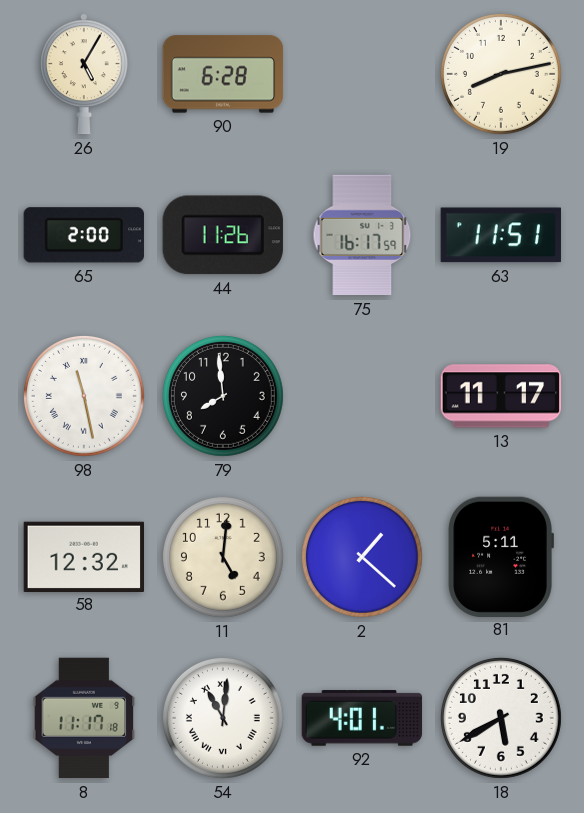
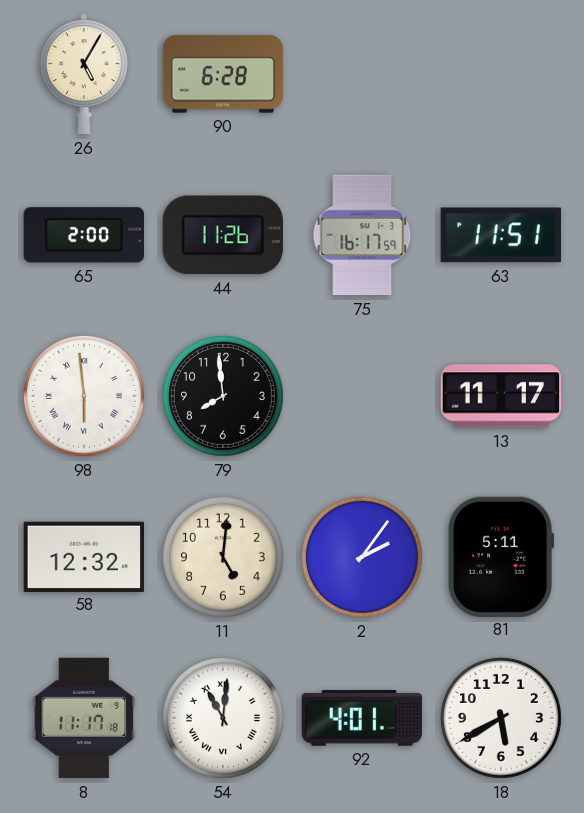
19: 8:13 -> none (501, 74)
98: 11:28 -> 5:59 (84, 396)
2: 1:22 -> 2:06 (362, 557)
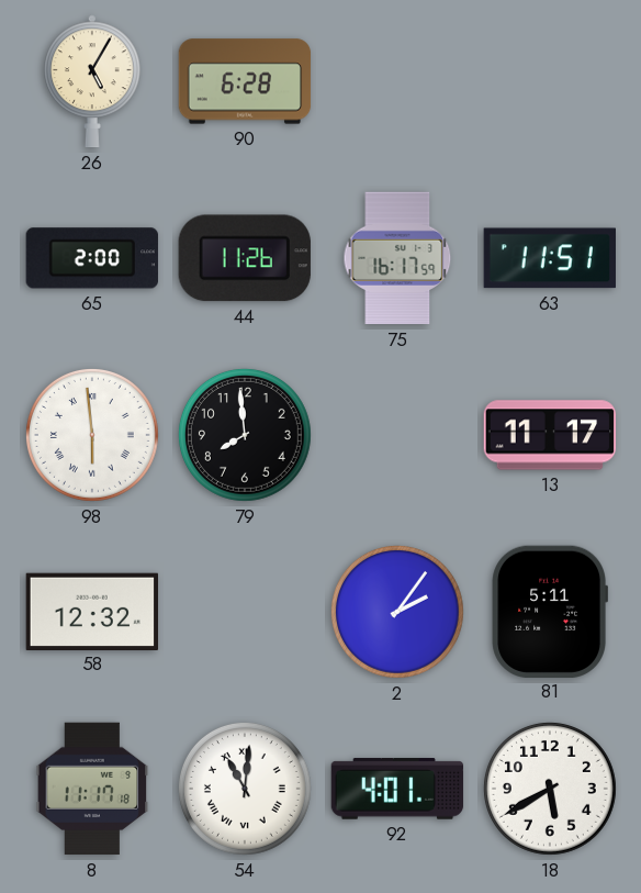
11: 5:01 -> none (223, 557)
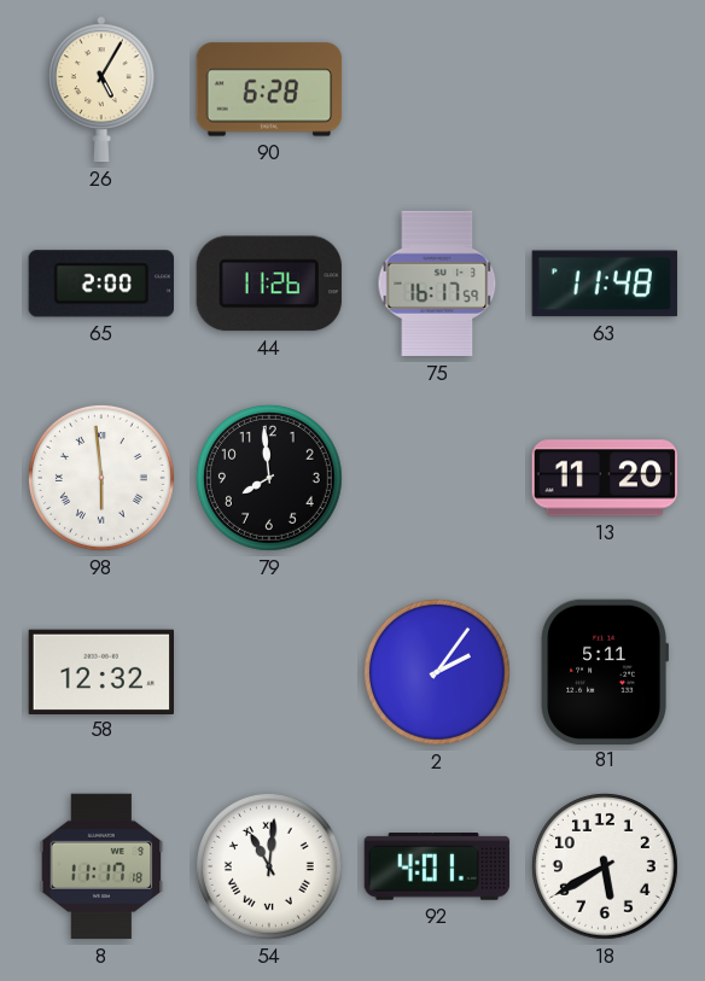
63: 11:51 -> 11:48 (605, 284)
13: 11:17 -> 11:20 (605, 478)
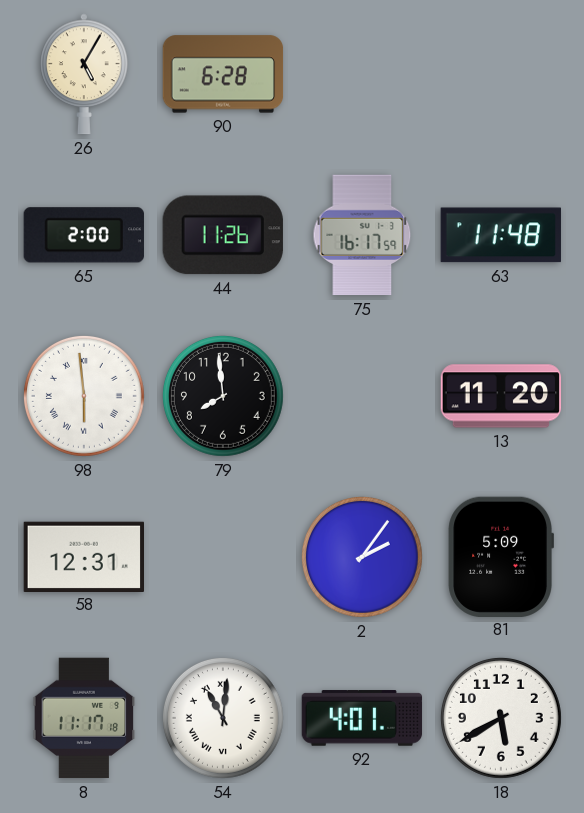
58: 12:32 -> 12:31 (83, 556)
81: 5:11 -> 5:09 (500, 556)
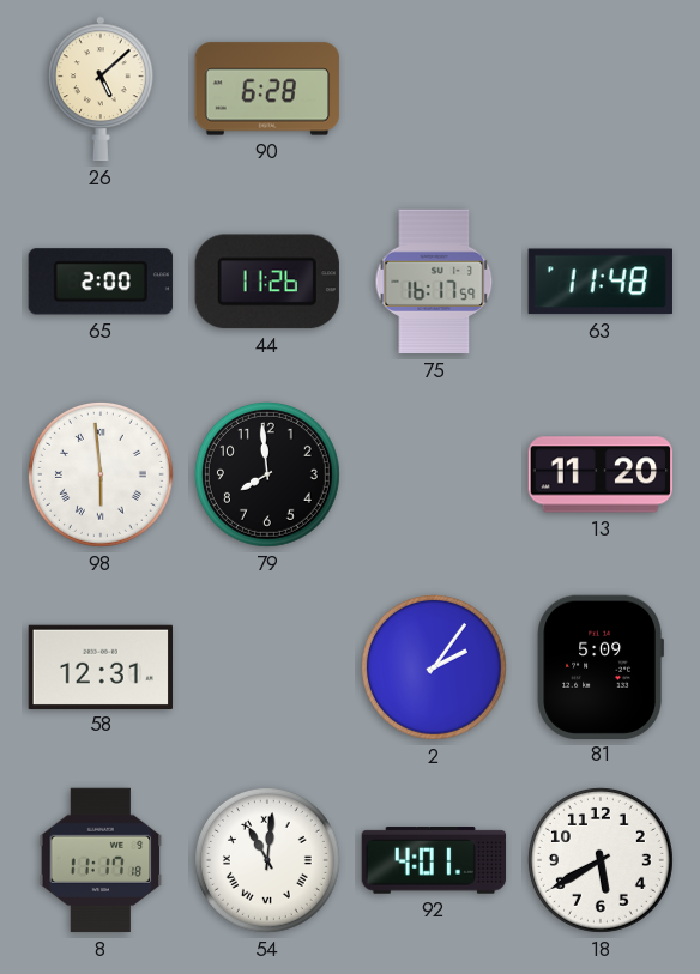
26: 5:05 -> 5:08 (101, 89)
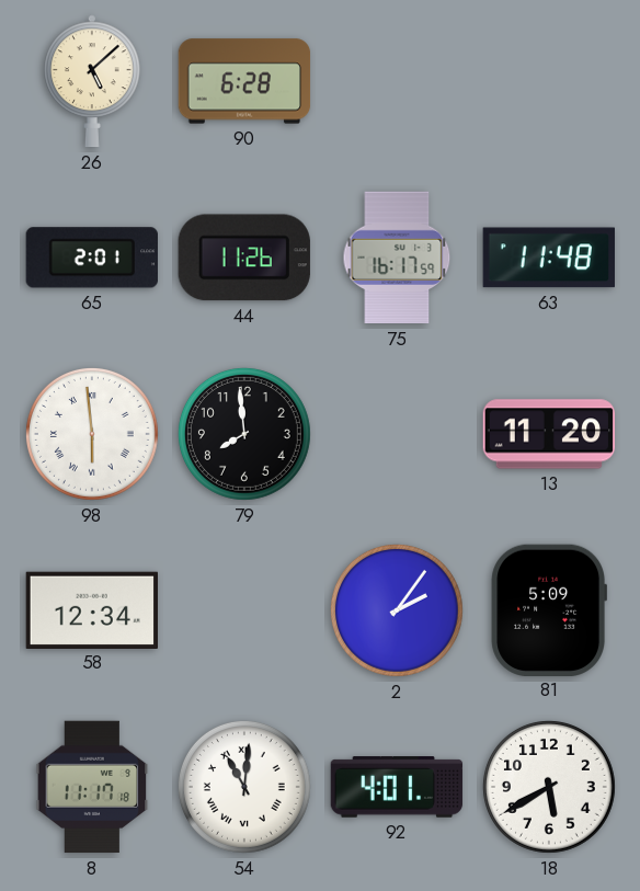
65: 2:00 -> 2:01 (92, 258)
58: 12:31 -> 12:34 (91, 609)
